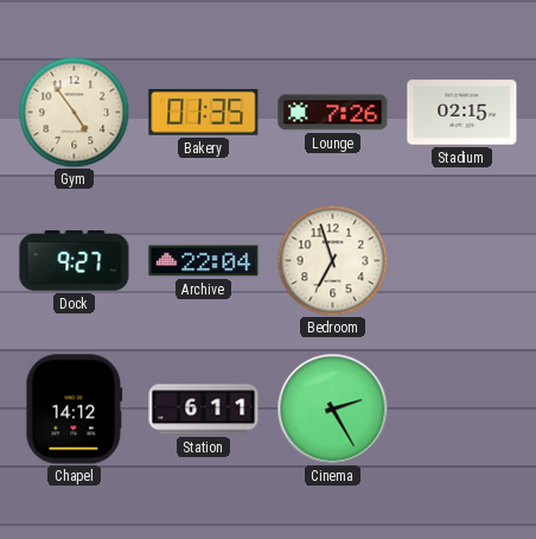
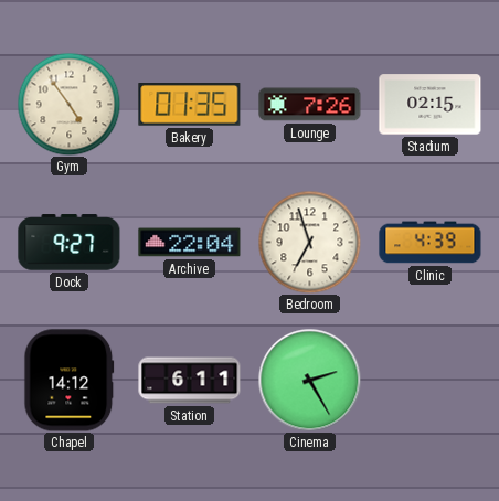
Clinic: none -> 4:39 (431, 243)
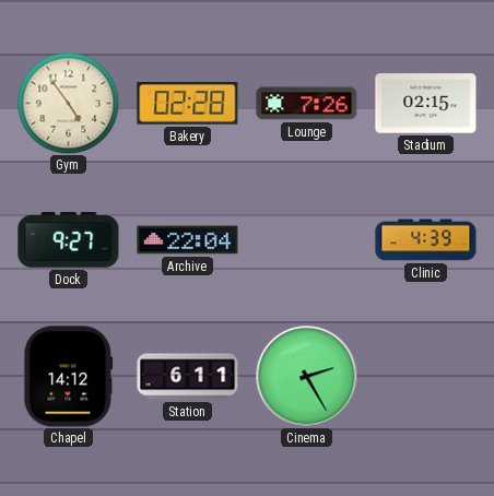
Bakery: 01:35 -> 02:28 (188, 104)
Bedroom: 6:57 -> none (309, 242)
